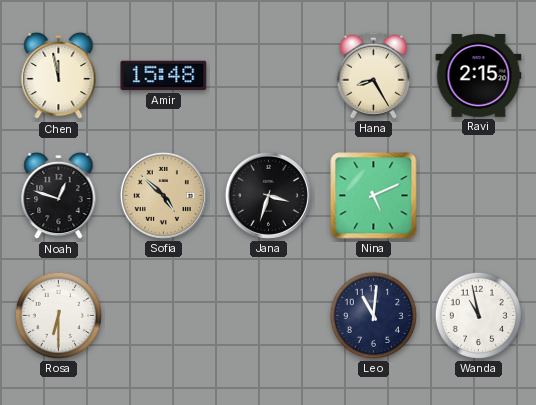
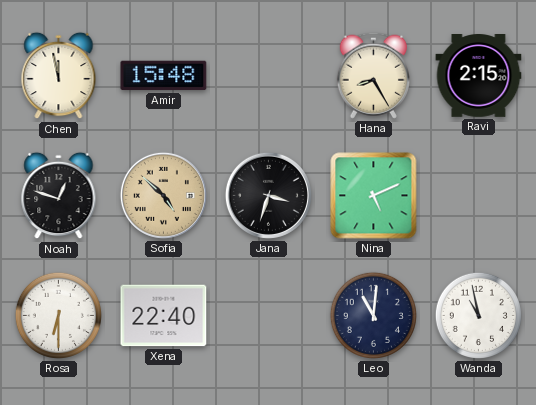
Xena: none -> 22:40 (164, 316)
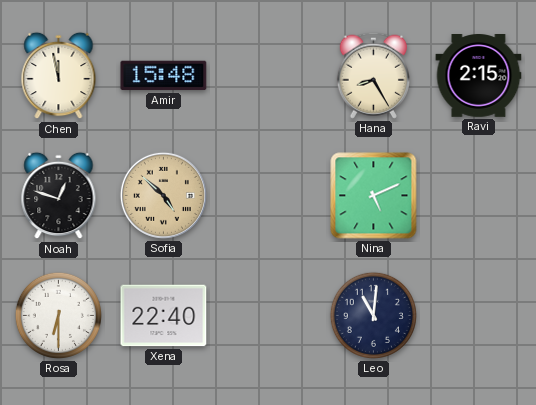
Jana: 3:33 -> none (268, 195)
Wanda: 10:58 -> none (478, 315)
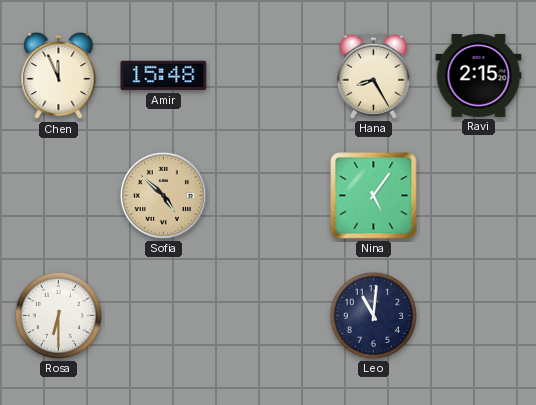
Chen: 11:58 -> 11:56 (59, 76)
Noah: 12:48 -> none (59, 196)
Nina: 5:11 -> 5:06 (374, 196)
Xena: 22:40 -> none (164, 316)
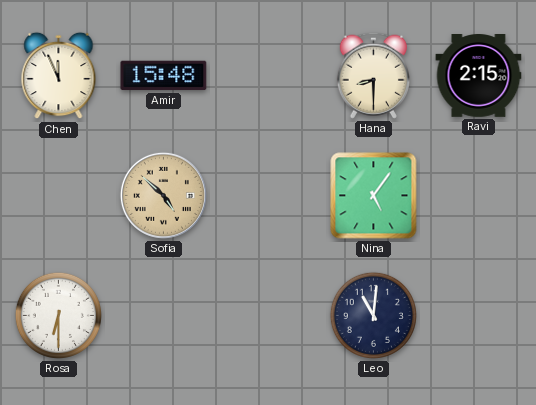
Hana: 8:25 -> 8:30 (373, 75)
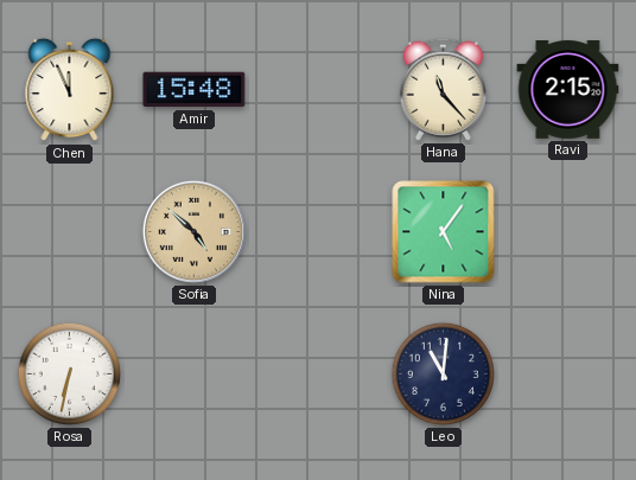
Hana: 8:30 -> 11:23 (443, 89)
Rosa: 6:30 -> 6:32 (69, 373)
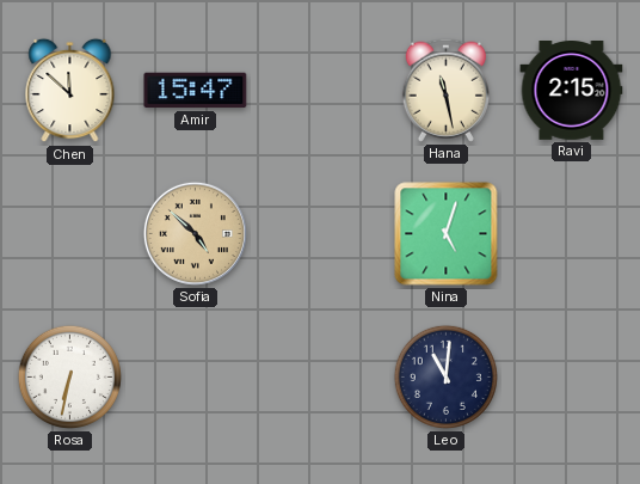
Chen: 11:56 -> 11:52 (70, 91)
Amir: 15:48 -> 15:47 (196, 91)
Hana: 11:23 -> 11:28 (445, 90)
Nina: 5:06 -> 5:03 (447, 234)
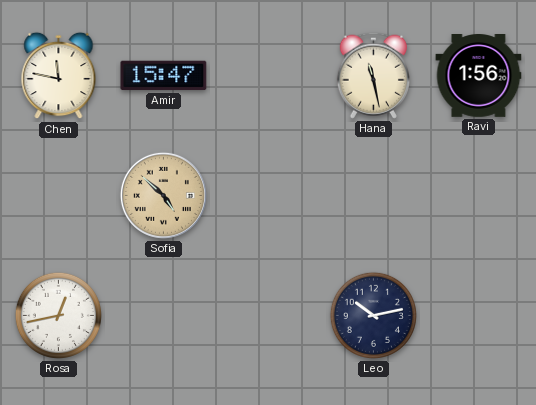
Chen: 11:52 -> 11:47 (59, 76)
Ravi: 2:15 -> 1:56 (479, 76)
Nina: 5:03 -> none (447, 234)
Rosa: 6:32 -> 12:43 (58, 315)
Leo: 11:01 -> 10:13 (373, 315)
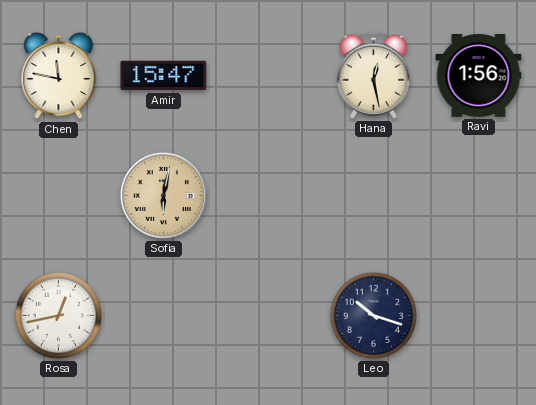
Hana: 11:28 -> 12:28 (373, 75)
Sofia: 4:52 -> 6:02 (163, 195)
Leo: 10:13 -> 10:18 (373, 315)
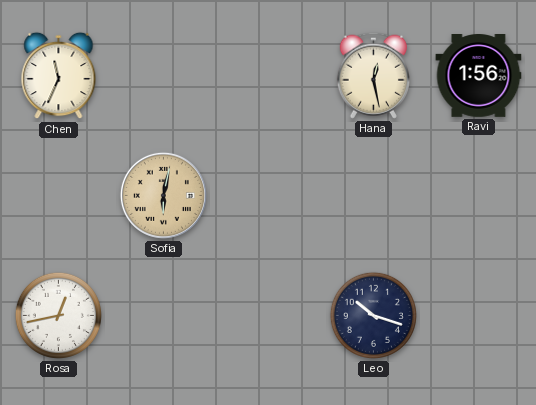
Chen: 11:47 -> 11:34 (59, 76)
Amir: 15:47 -> none (164, 76)
